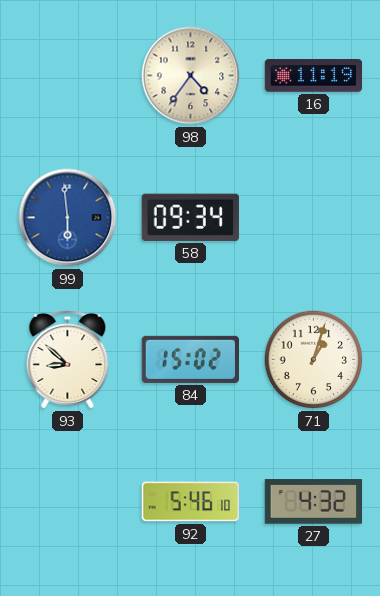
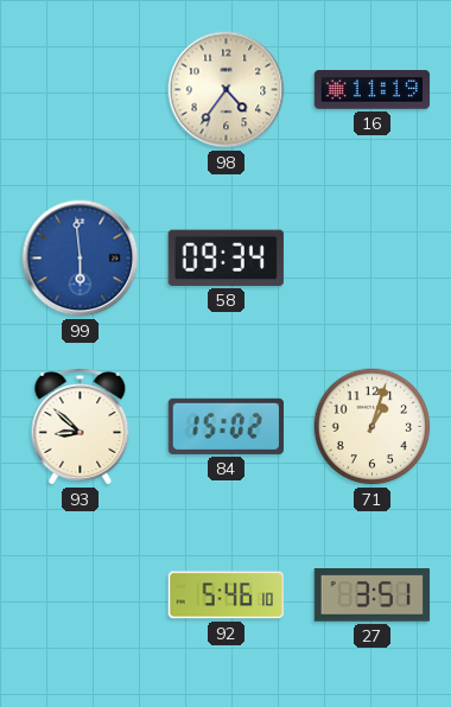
27: 4:32 -> 3:51 (373, 595)
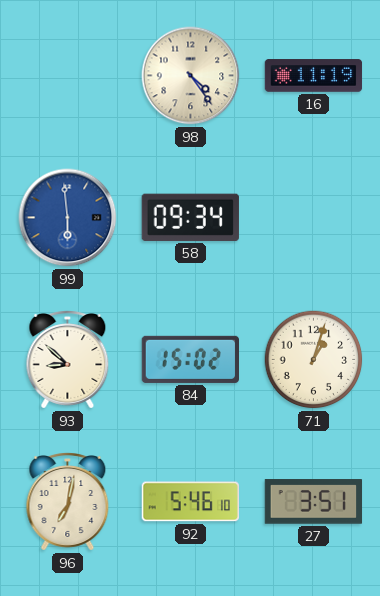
98: 4:36 -> 4:24 (191, 76)
96: none -> 7:02 (68, 502)
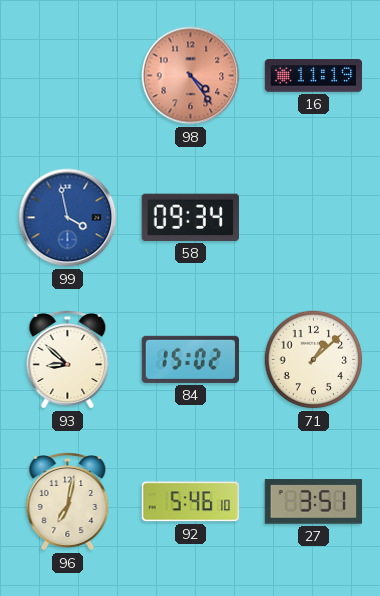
98 dial: cream -> salmon (191, 76)
99: 5:59 -> 3:58 (68, 218)
71: 1:03 -> 1:08 (314, 360)
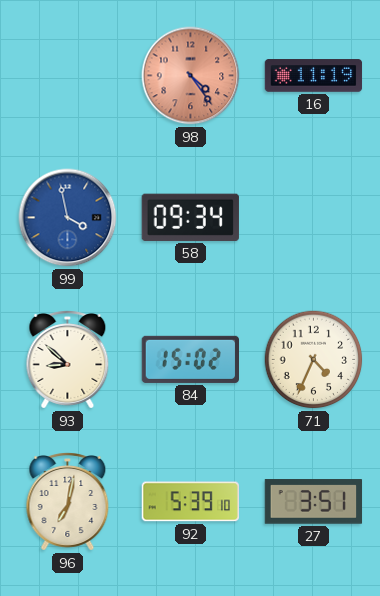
71: 1:08 -> 4:34 (314, 360)
92: 5:46 -> 5:39 (190, 502)
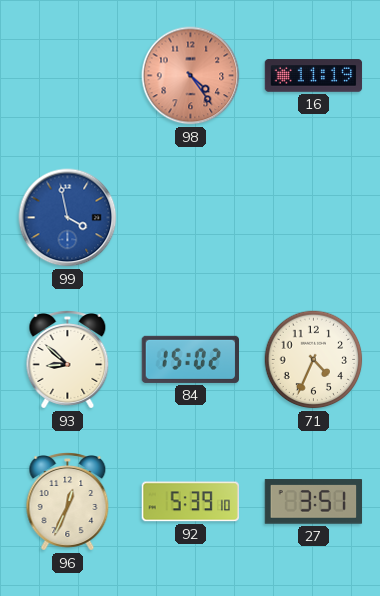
58: 09:34 -> none (190, 217)
96: 7:02 -> 12:34 (68, 502)
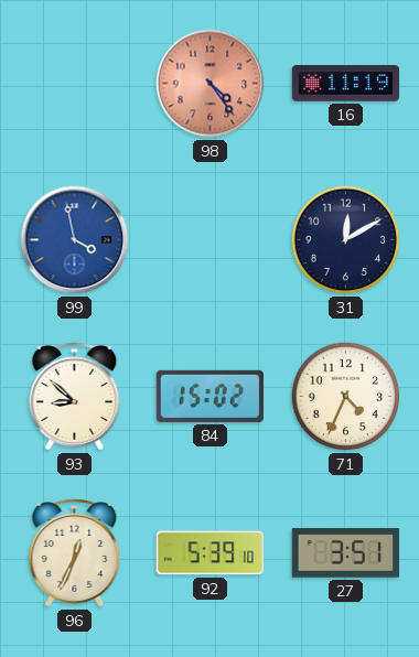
31: none -> 12:10 (346, 240)
